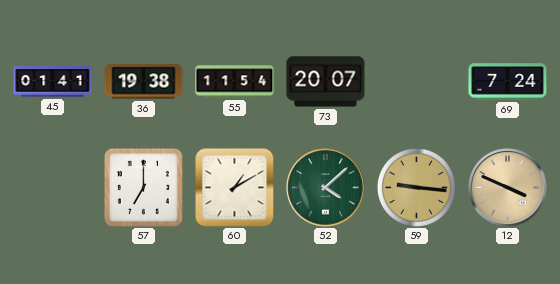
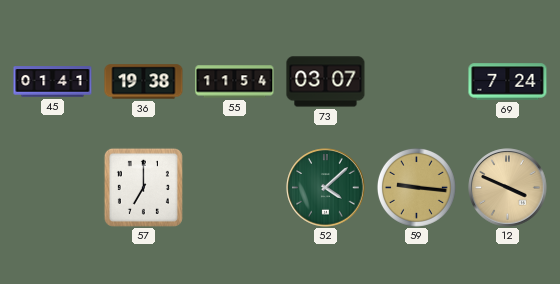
73: 20:07 -> 03:07 (326, 82)
60: 1:10 -> none (234, 187)
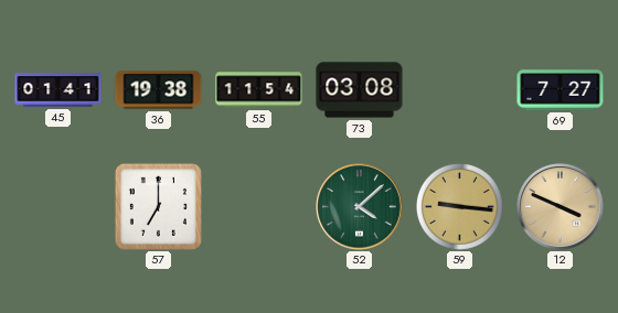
73: 03:07 -> 03:08 (360, 90)
69: 7:24 -> 7:27 (561, 90)
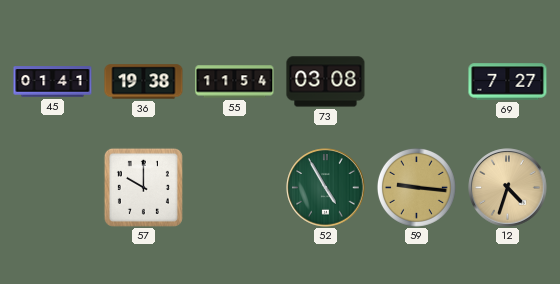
57: 7:00 -> 10:00 (143, 187)
52: 4:08 -> 4:55 (326, 188)
12: 3:49 -> 4:33 (508, 188)
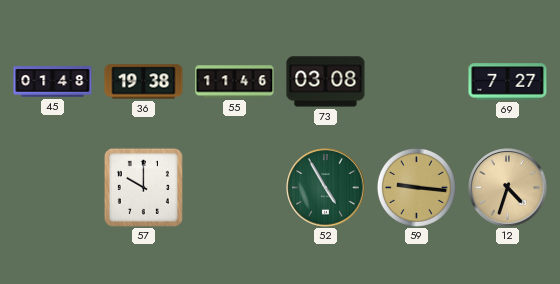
45: 01:41 -> 01:48 (53, 82)
55: 11:54 -> 11:46 (235, 82)
